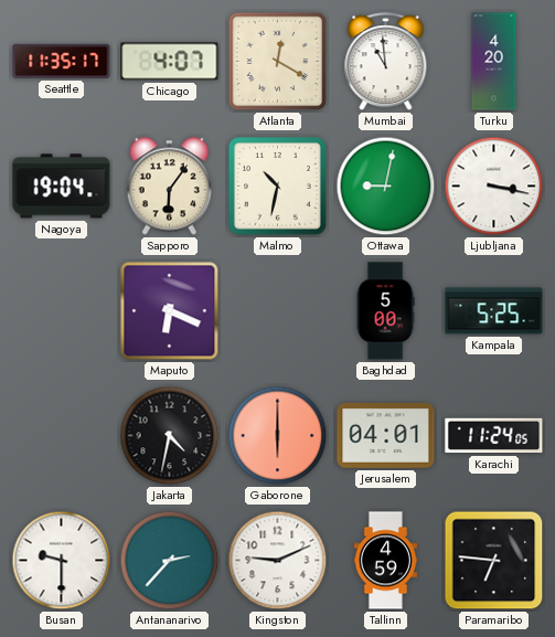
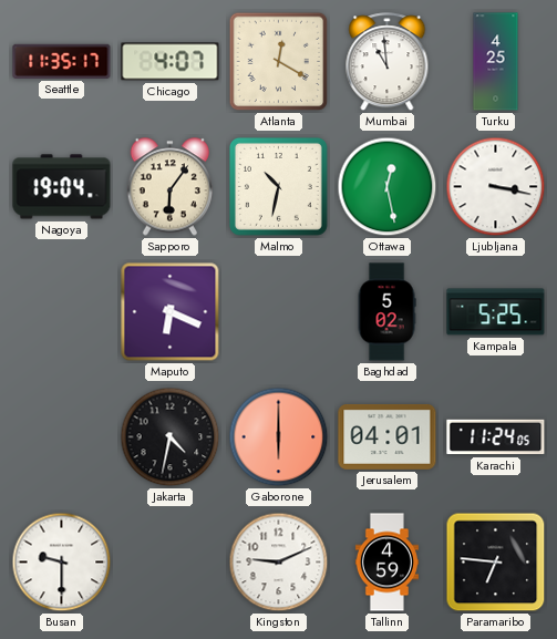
Turku: 4:20 -> 4:25 (496, 62)
Ottawa: 9:02 -> 12:28 (388, 187)
Baghdad: 5:00 -> 5:02 (386, 312)
Antananarivo: 2:37 -> none (170, 561)
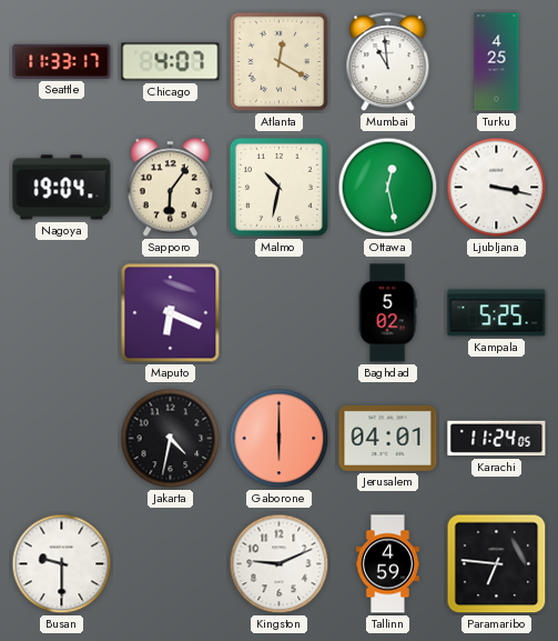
Seattle: 11:35 -> 11:33 (62, 61)
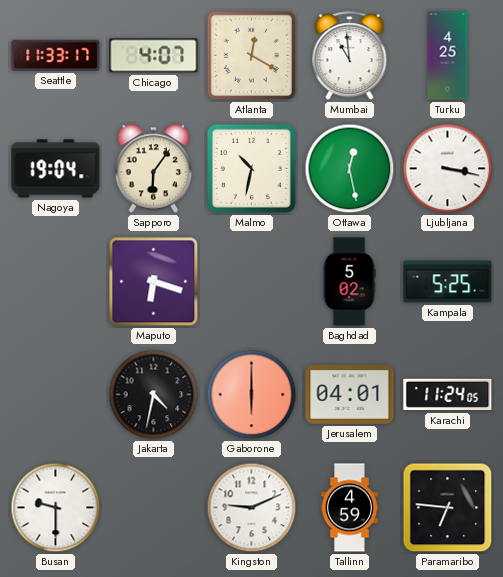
Maputo: 6:19 -> 6:18 (154, 282)
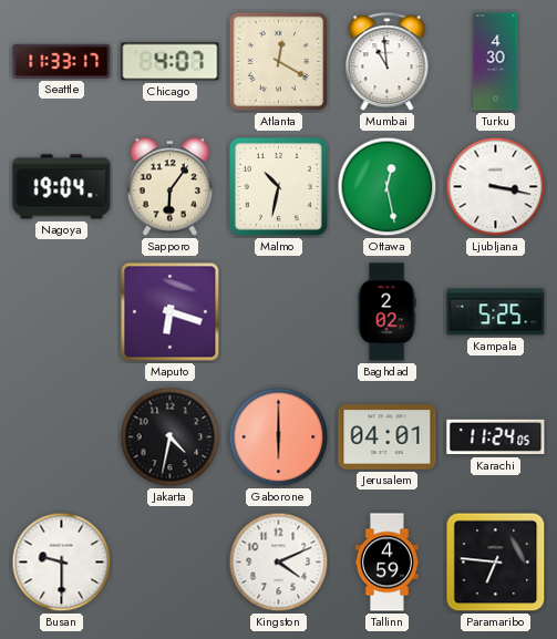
Turku: 4:25 -> 4:30 (496, 62)
Baghdad: 5:02 -> 2:02 (386, 312)
Kingston: 9:11 -> 4:11 (279, 563)
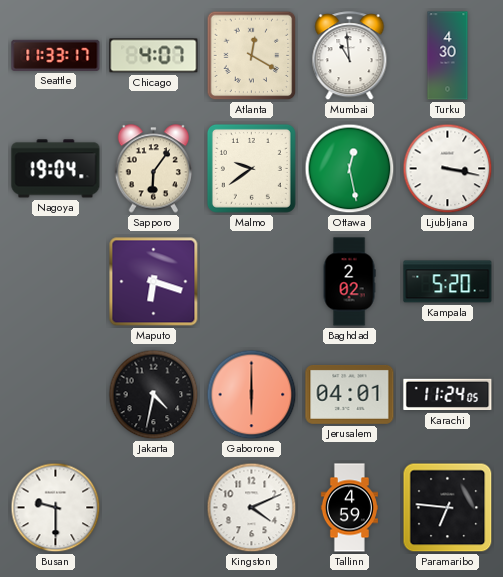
Malmo: 10:32 -> 9:39 (251, 168)
Kampala: 5:25 -> 5:20 (448, 282)
